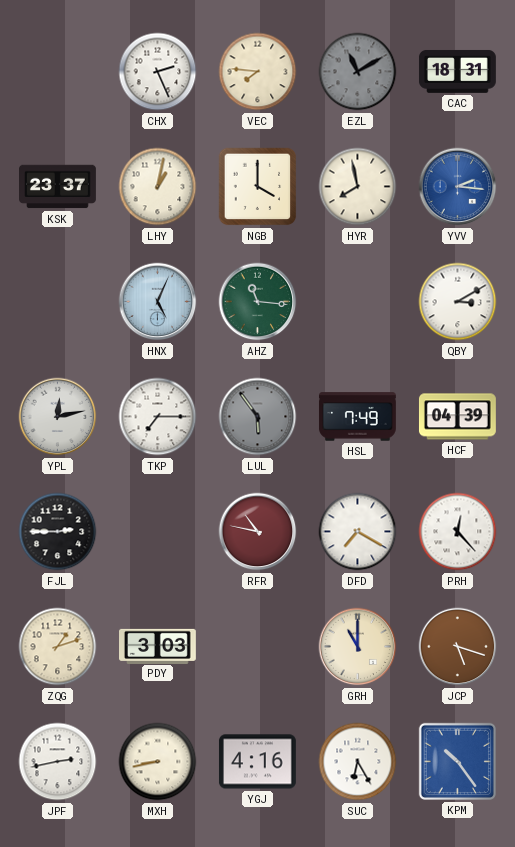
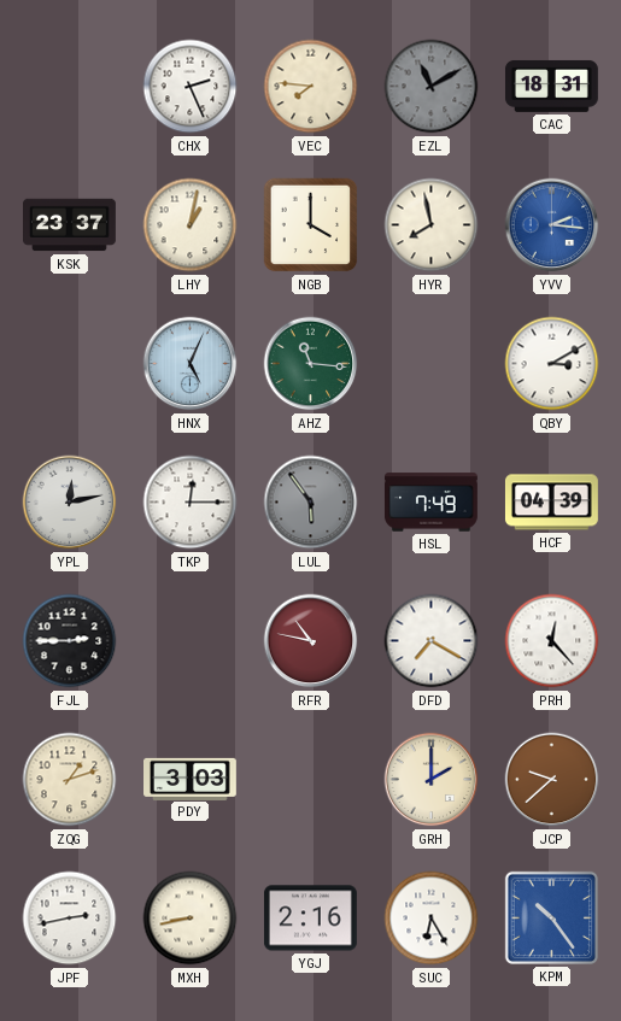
TKP: 7:15 -> 12:15 (191, 503)
GRH: 11:00 -> 2:00 (432, 780)
JCP: 5:18 -> 9:38 (552, 780)
YGJ: 4:16 -> 2:16 (310, 919)
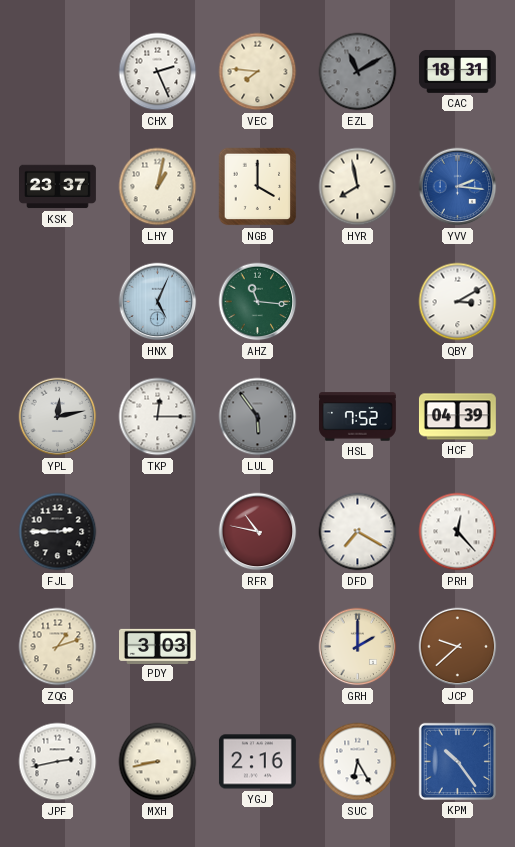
HSL: 7:49 -> 7:52 (357, 417)
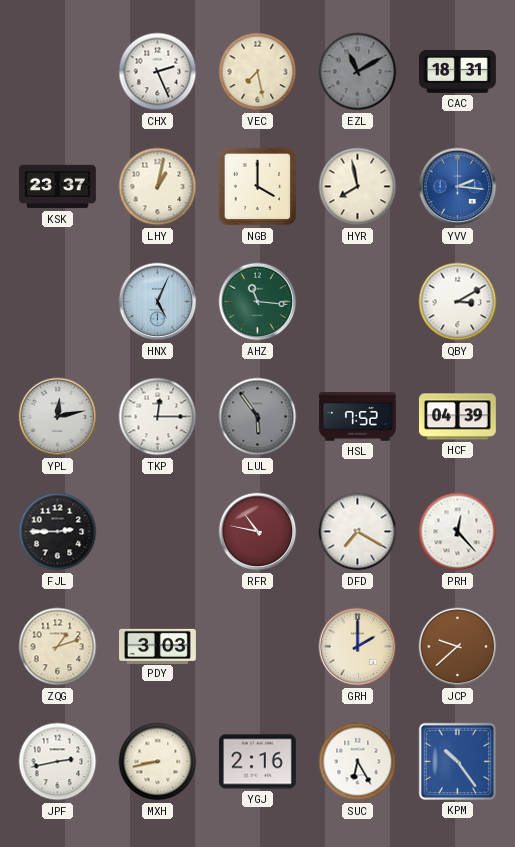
VEC: 7:46 -> 7:28 (258, 72)
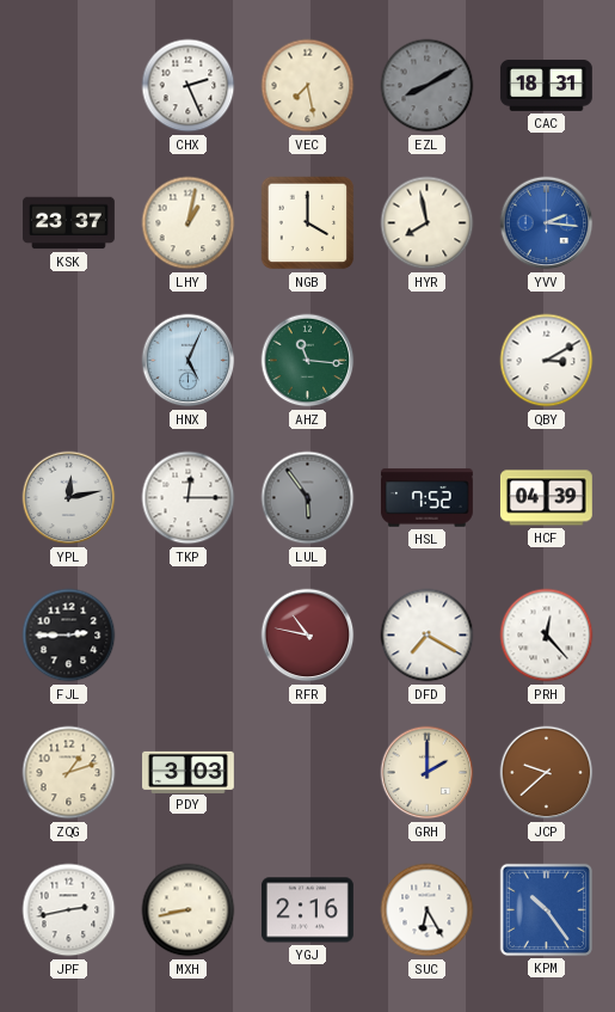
EZL: 11:10 -> 8:10 (428, 86)
